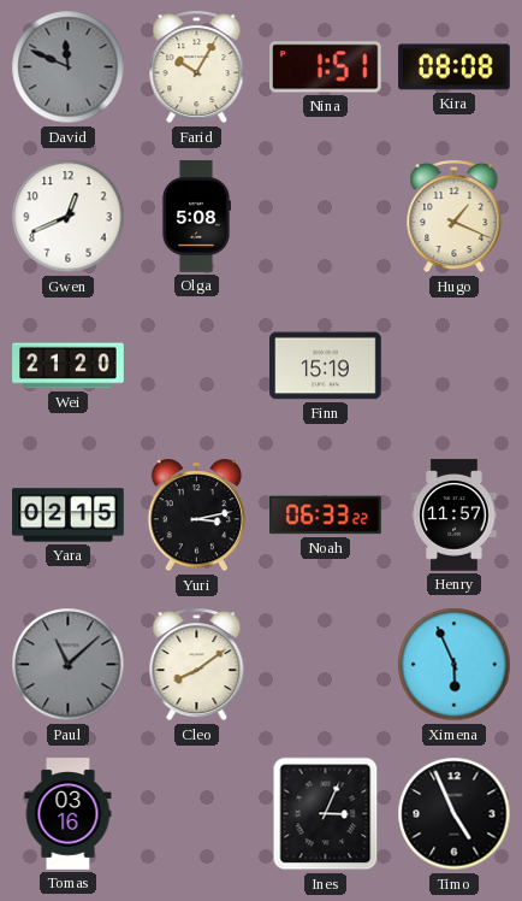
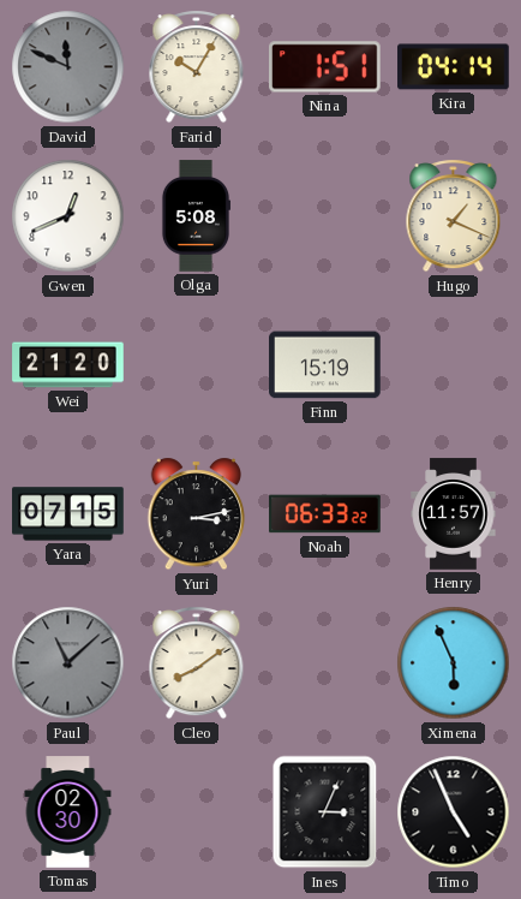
Kira: 08:08 -> 04:14 (454, 67)
Yara: 02:15 -> 07:15 (68, 514)
Tomas: 03:16 -> 02:30 (68, 812)
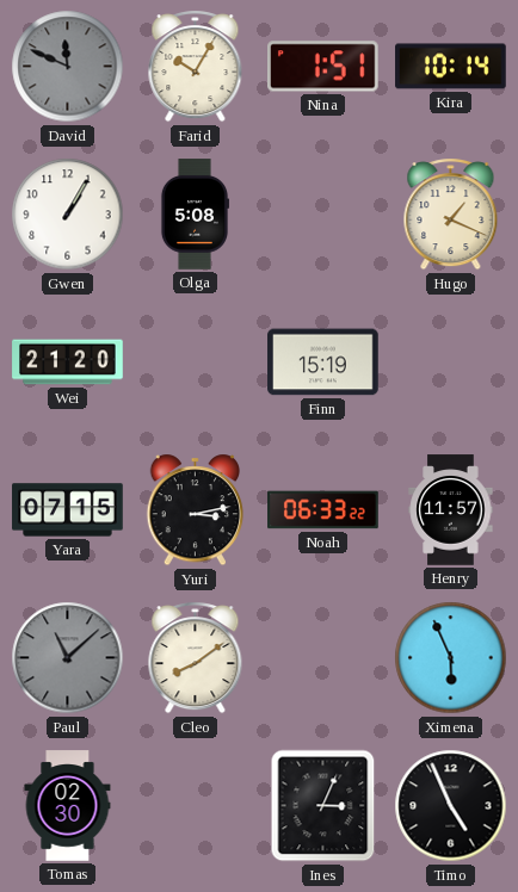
Kira: 04:14 -> 10:14 (451, 67)
Gwen: 12:41 -> 1:05 (68, 215)
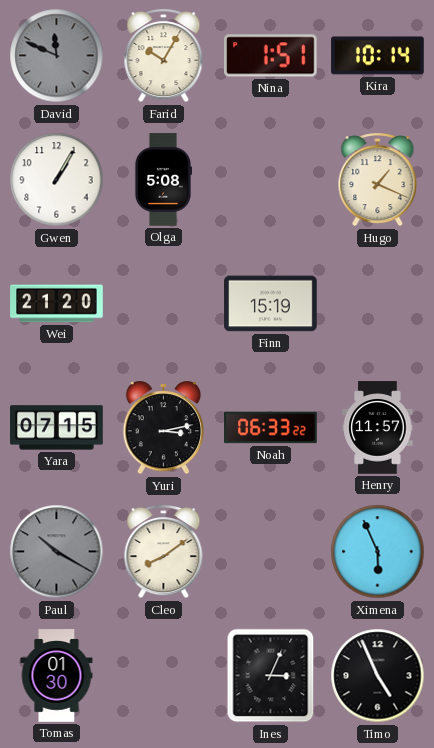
Paul: 11:08 -> 10:20 (57, 552)
Tomas: 02:30 -> 01:30 (57, 676)
